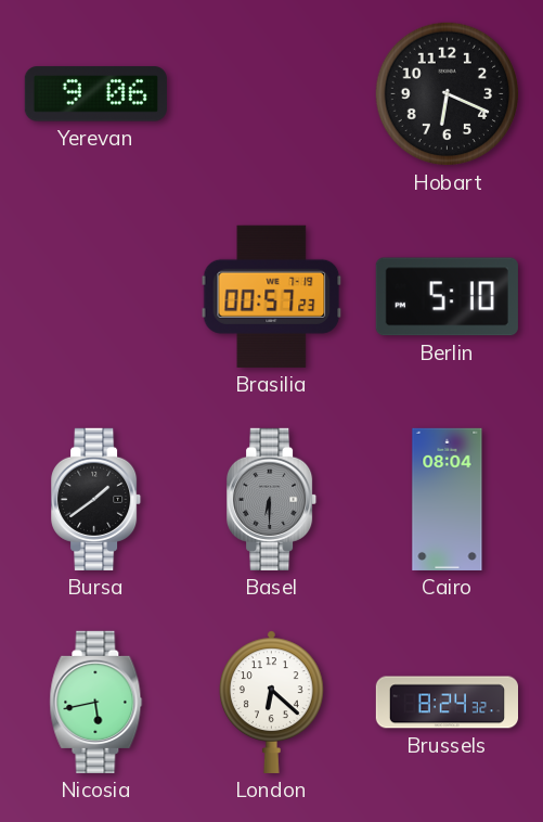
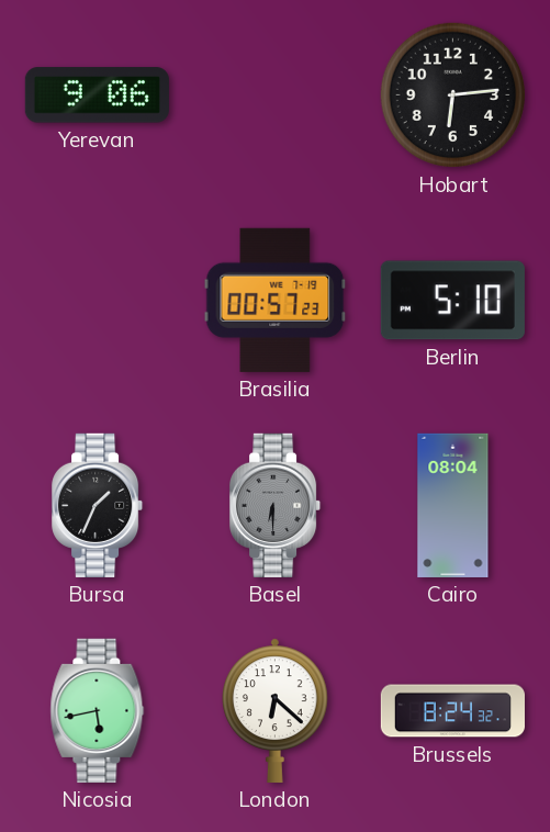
Hobart: 6:19 -> 6:14 (453, 95)
Bursa: 1:39 -> 1:34 (98, 505)
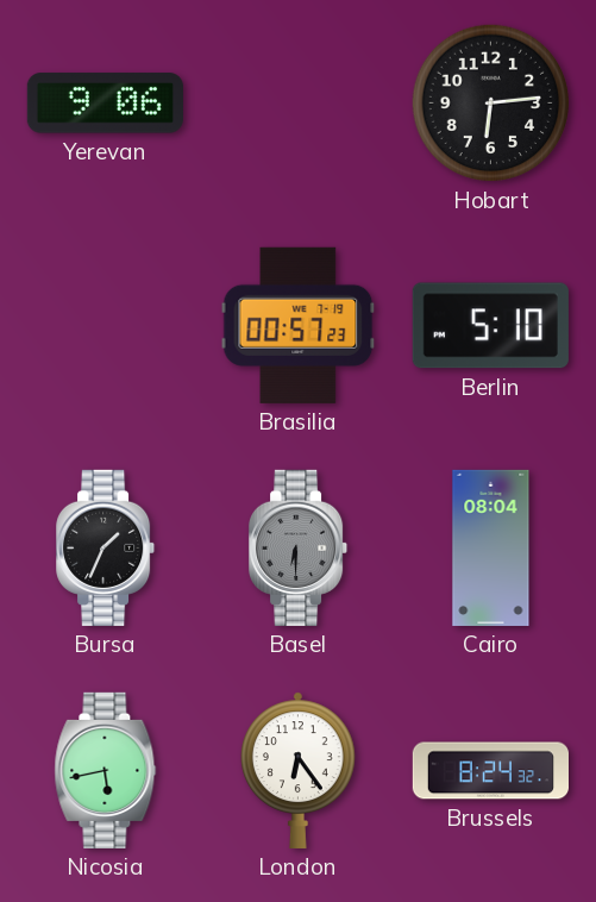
London: 6:22 -> 6:24 (297, 770)
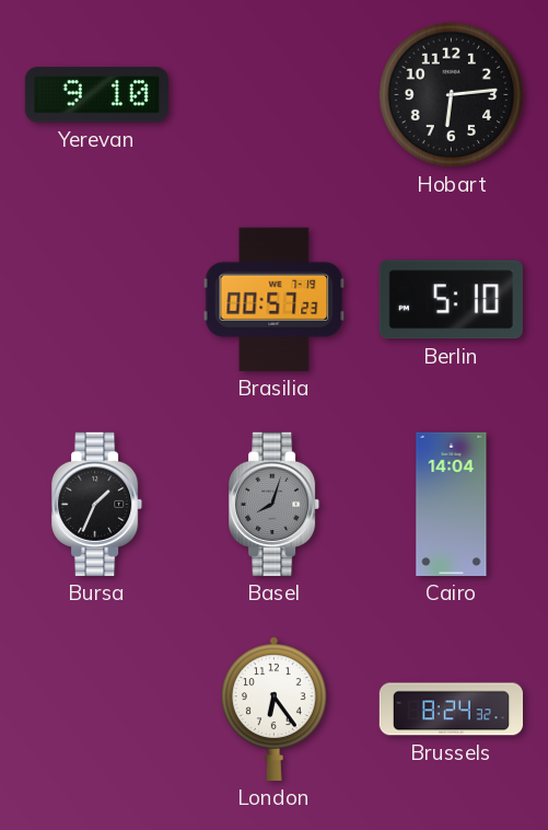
Yerevan: 9:06 -> 9:10 (96, 95)
Basel: 6:30 -> 8:03 (275, 504)
Cairo: 08:04 -> 14:04 (452, 504)
Nicosia: 5:43 -> none (106, 770)
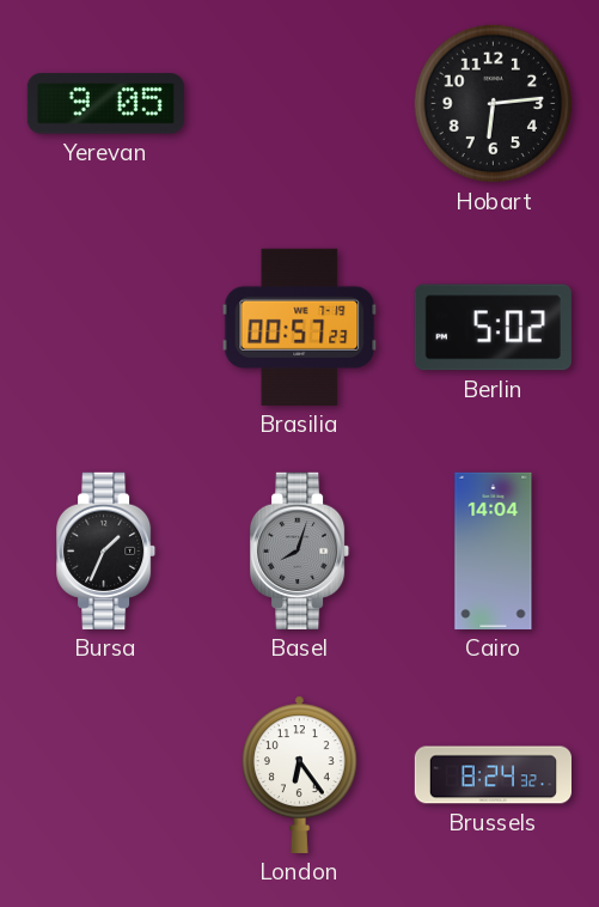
Yerevan: 9:10 -> 9:05 (105, 104)
Berlin: 5:10 -> 5:02 (493, 328)
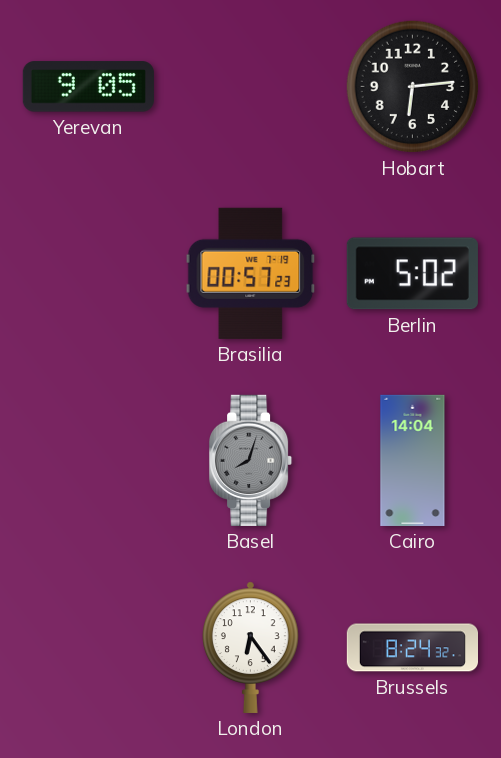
Bursa: 1:34 -> none (106, 550)
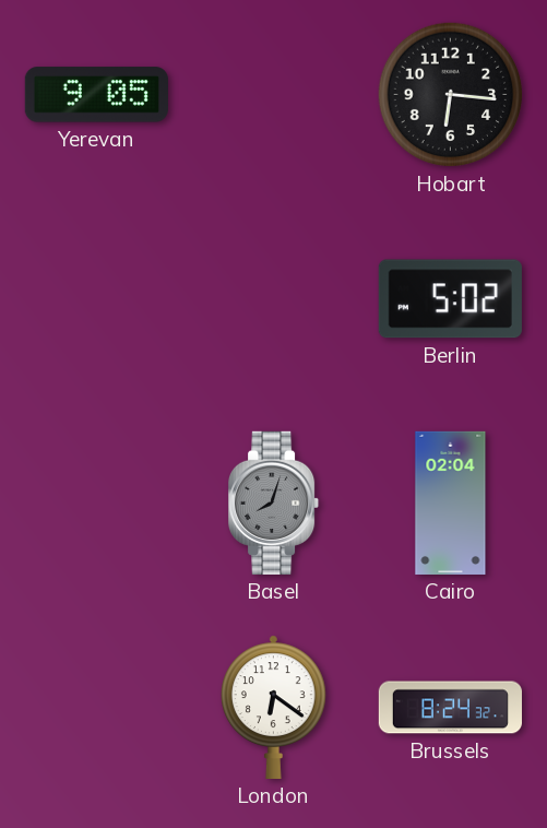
Hobart: 6:14 -> 6:16 (451, 95)
Brasilia: 00:57 -> none (251, 273)
Cairo: 14:04 -> 02:04 (451, 502)
London: 6:24 -> 6:21 (273, 707)
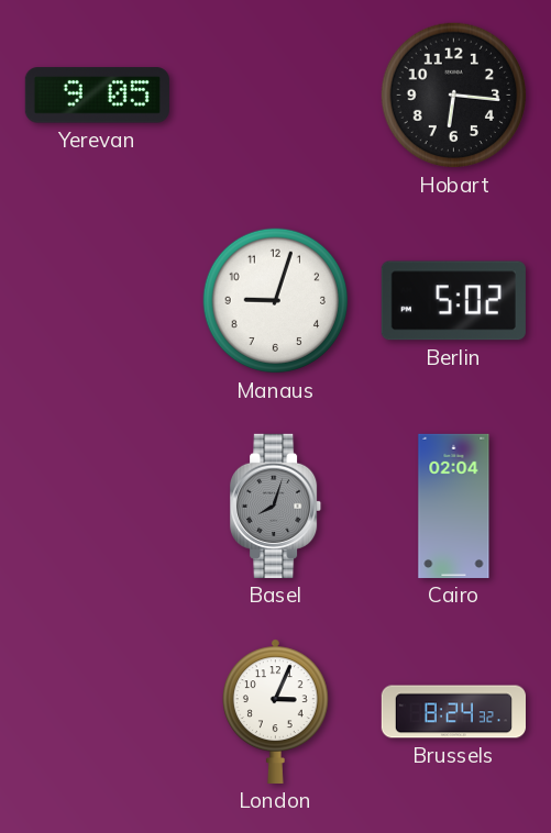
Manaus: none -> 9:03 (276, 301)
London: 6:21 -> 3:04 (275, 711)
